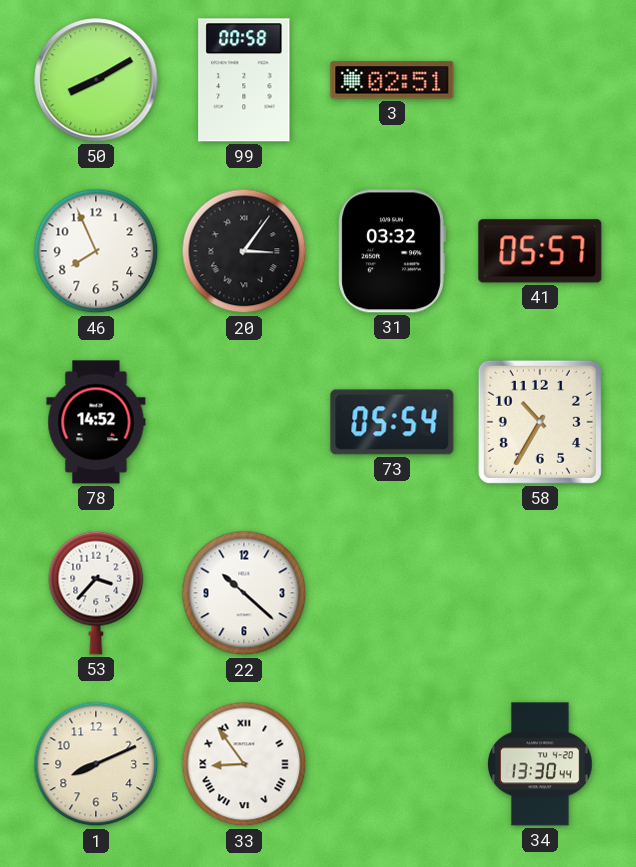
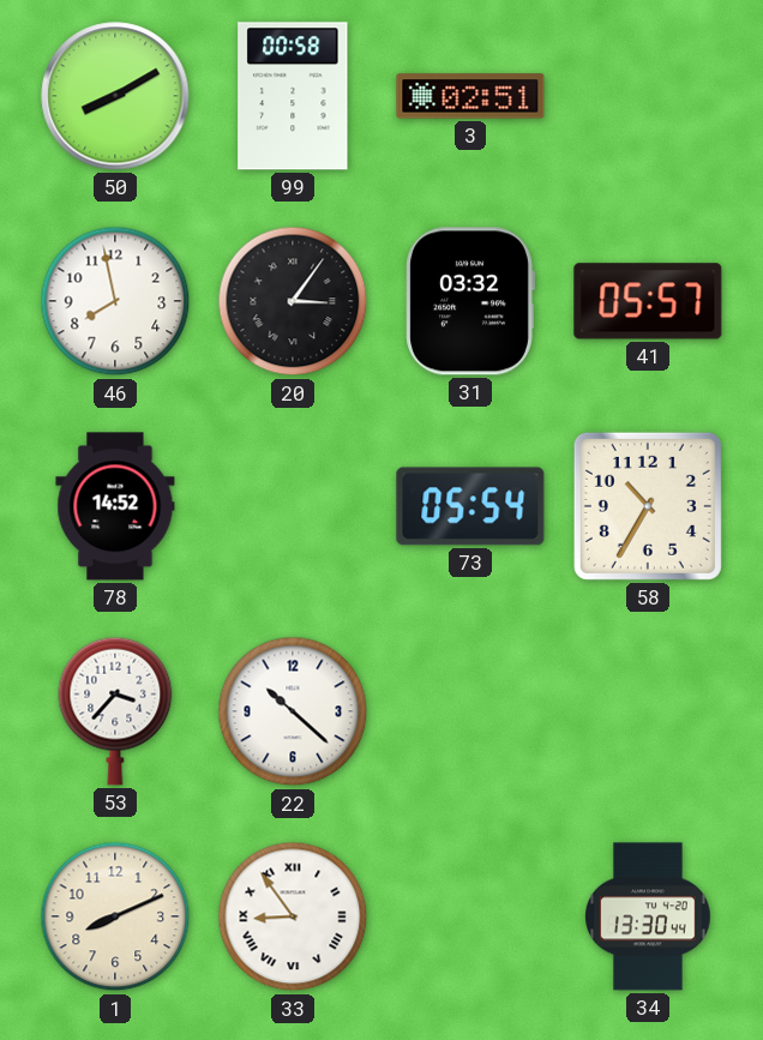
46: 7:56 -> 7:58 (115, 301)
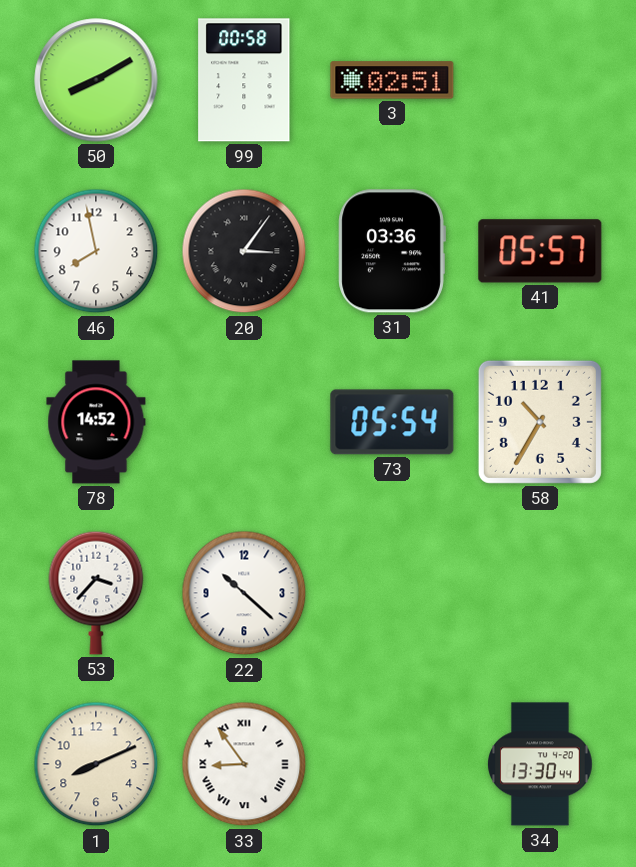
31: 03:32 -> 03:36 (392, 251)
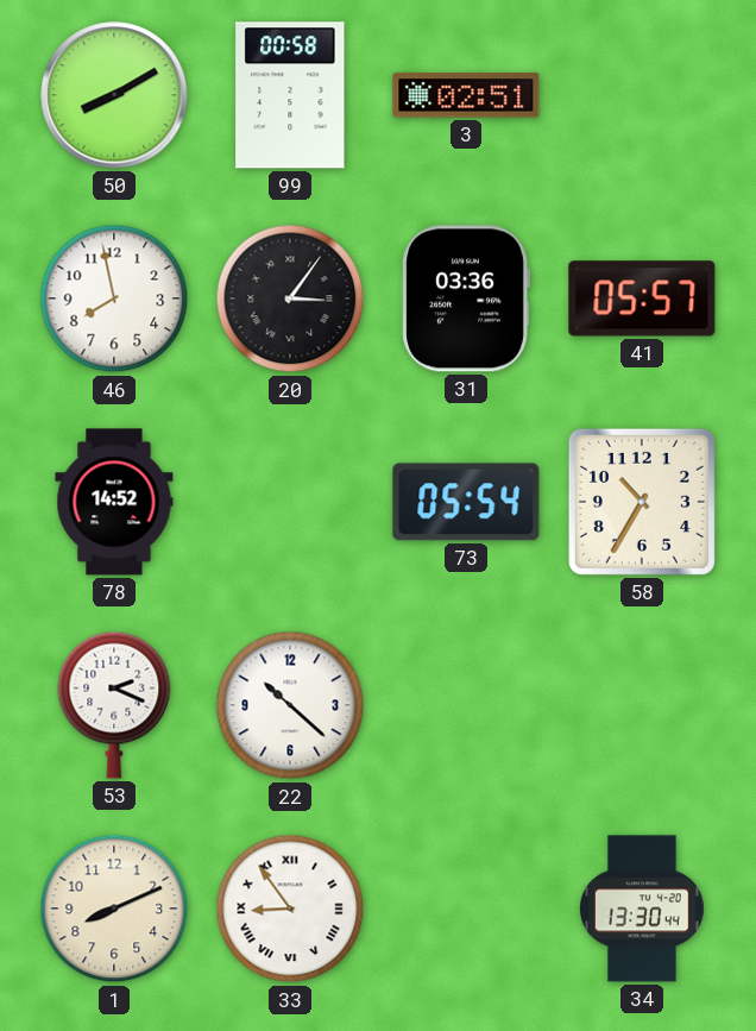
53: 3:37 -> 2:19 (114, 705)
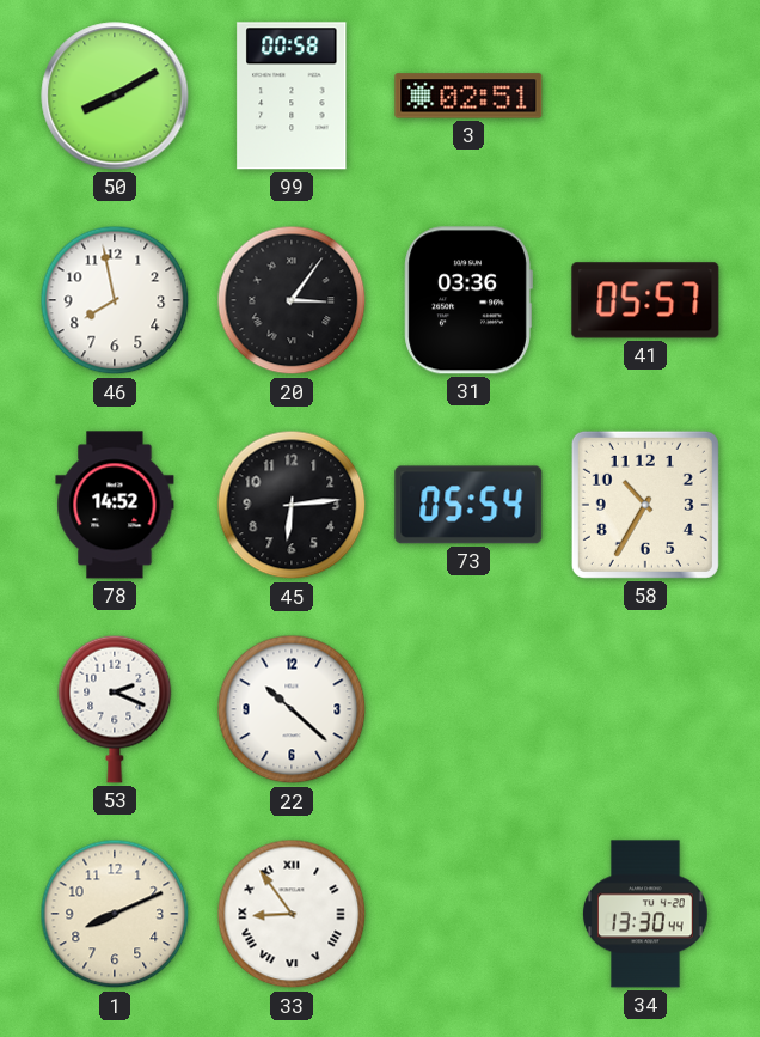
45: none -> 6:14 (292, 505)
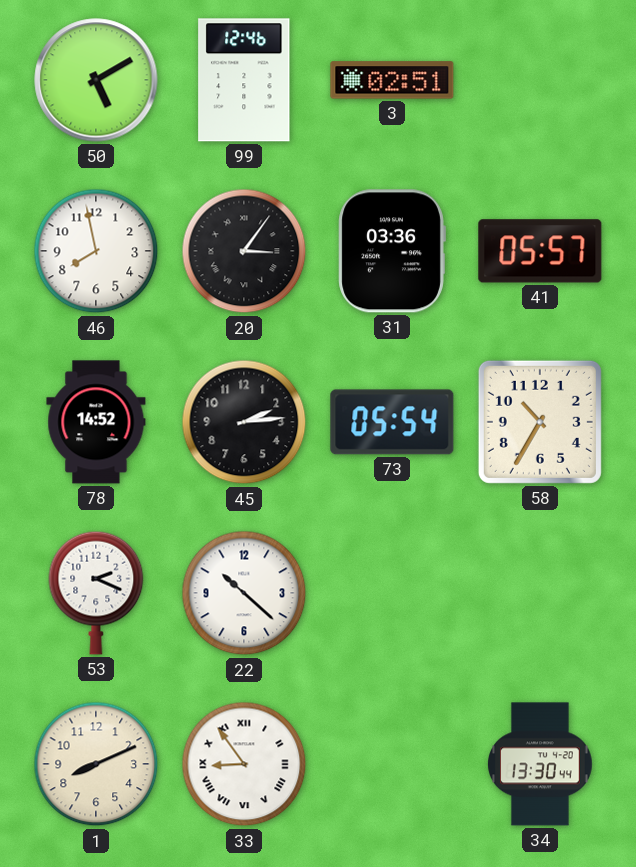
50: 8:10 -> 5:10 (96, 80)
99: 00:58 -> 12:46 (244, 80)
45: 6:14 -> 2:14 (244, 422)
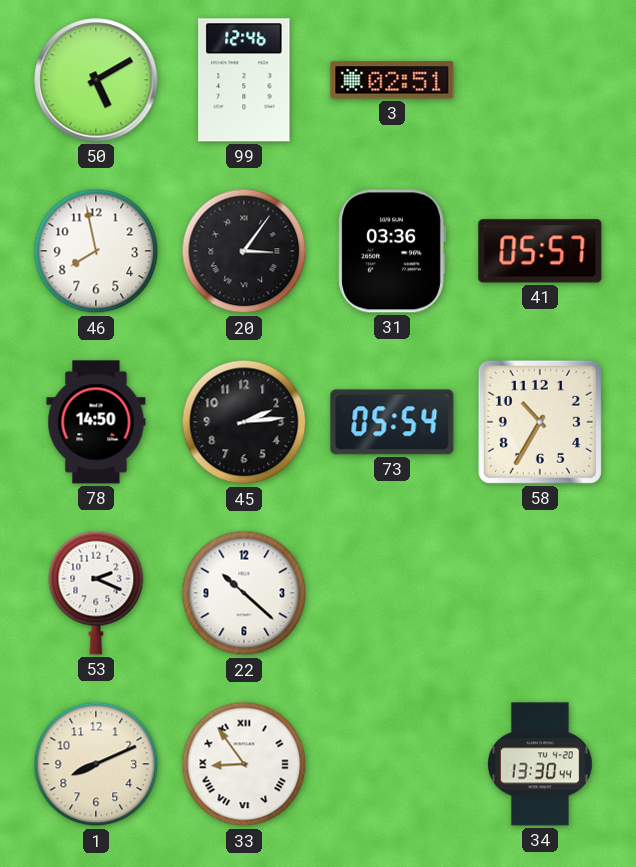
78: 14:52 -> 14:50 (96, 422)
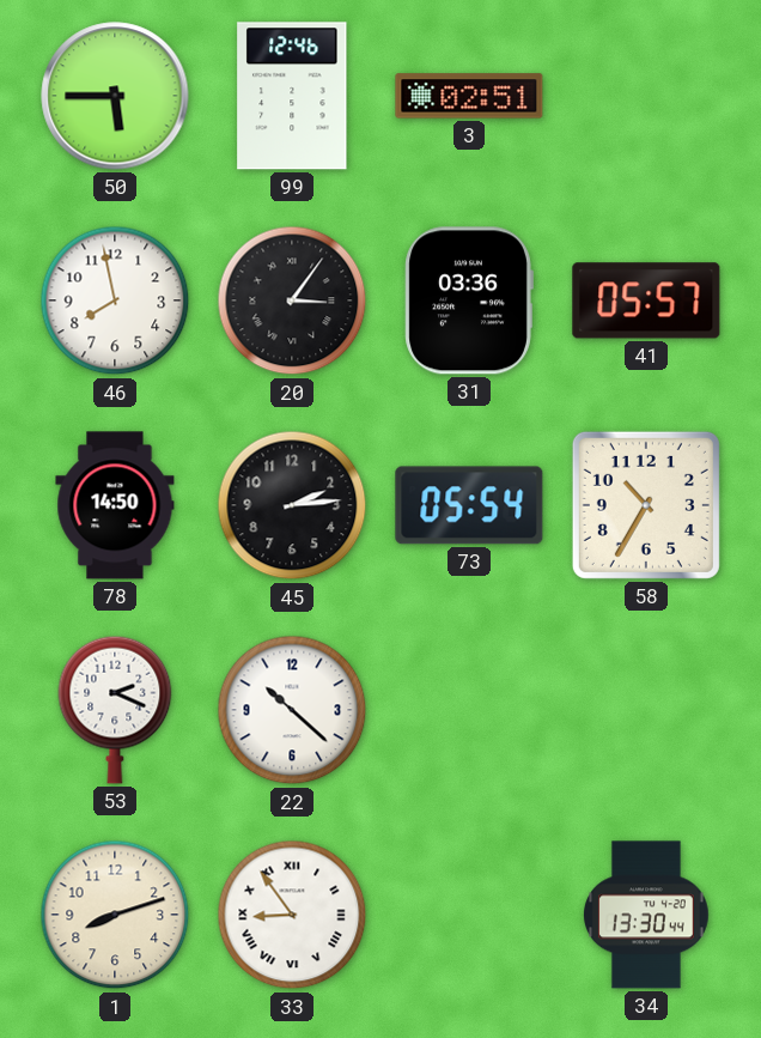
50: 5:10 -> 5:45 (115, 96)
1: 8:11 -> 8:12 (115, 915)
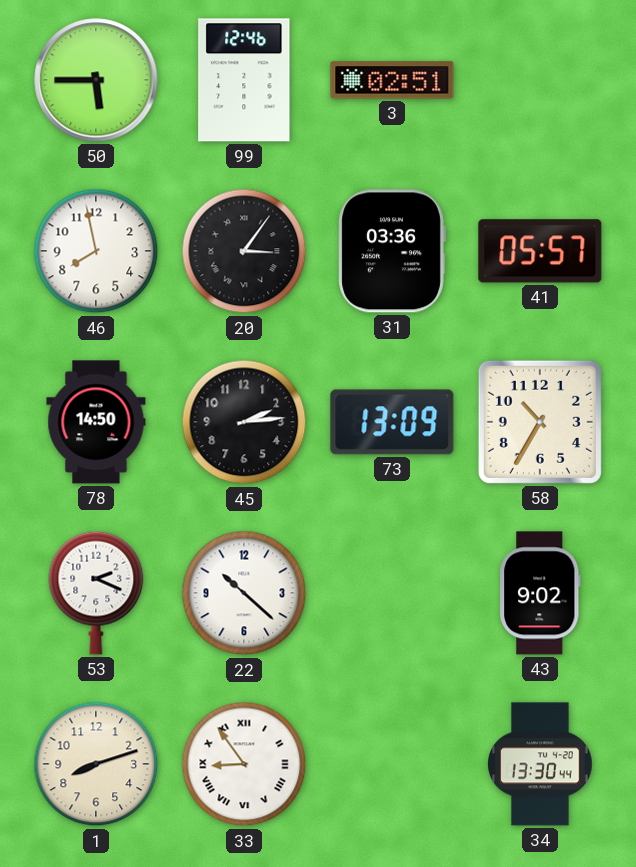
73: 05:54 -> 13:09 (392, 422)
43: none -> 9:02 (541, 593)
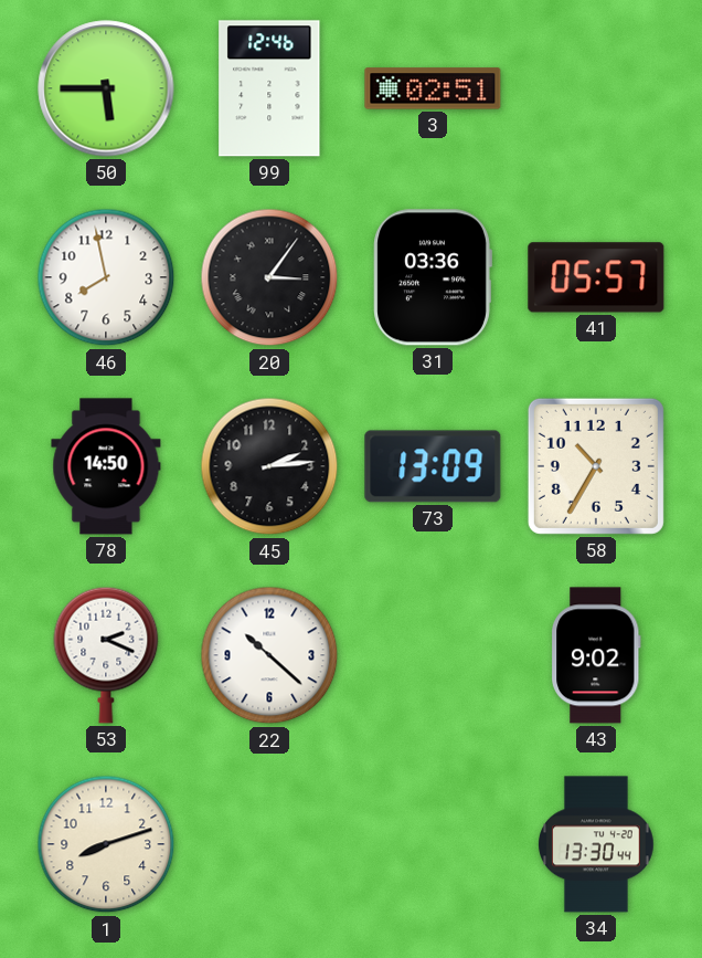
33: 8:54 -> none (244, 764)
